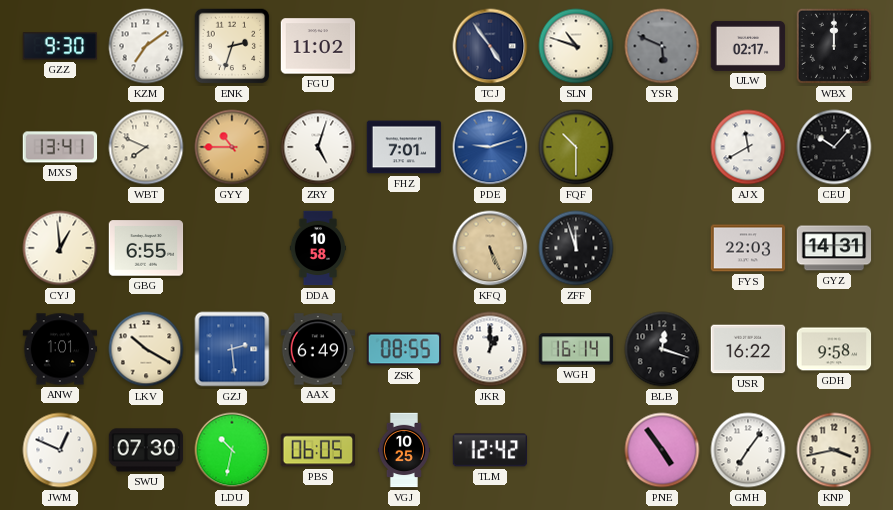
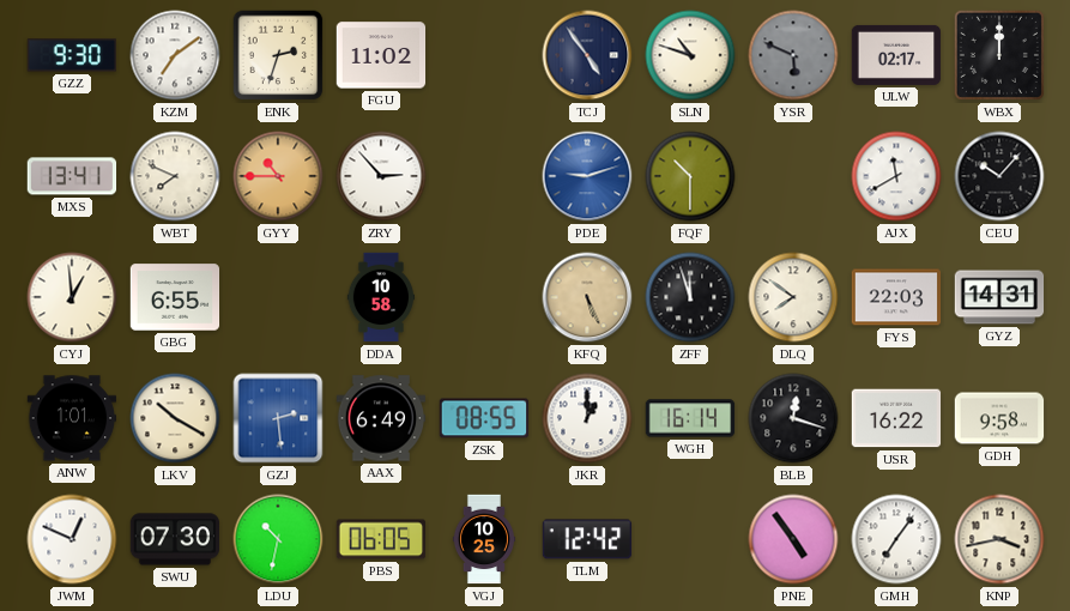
ZRY: 5:03 -> 2:53 (381, 176)
FHZ: 7:01 -> none (404, 147)
DLQ: none -> 7:51 (793, 297)
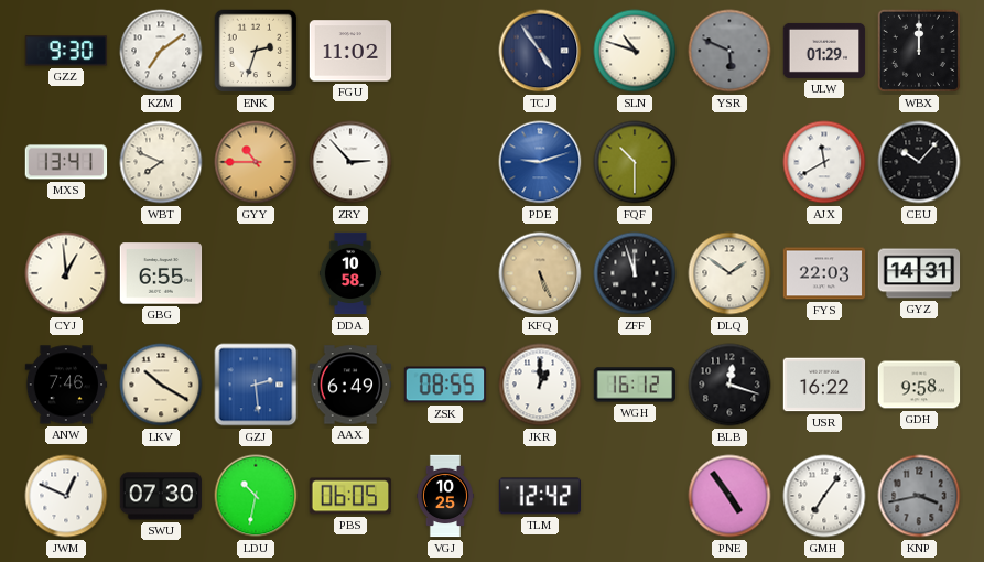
ULW: 02:17 -> 01:29 (824, 51)
DLQ: 7:51 -> 1:51 (729, 273)
ANW: 1:01 -> 7:46 (66, 385)
WGH: 16:14 -> 16:12 (635, 385)
KNP dial: cream -> grey (919, 496)
